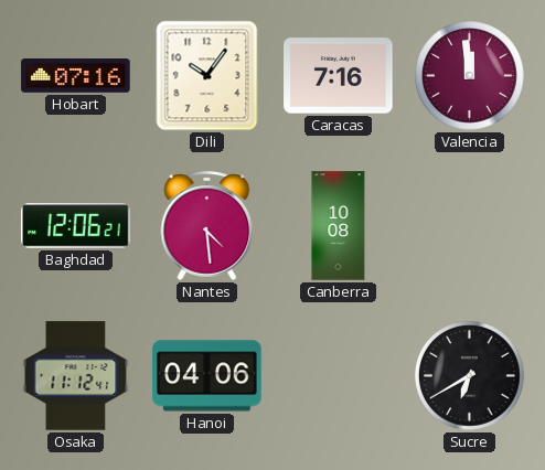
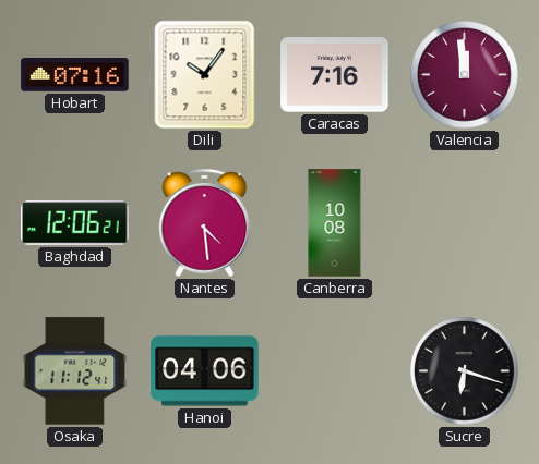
Sucre: 6:40 -> 6:18 (465, 371)
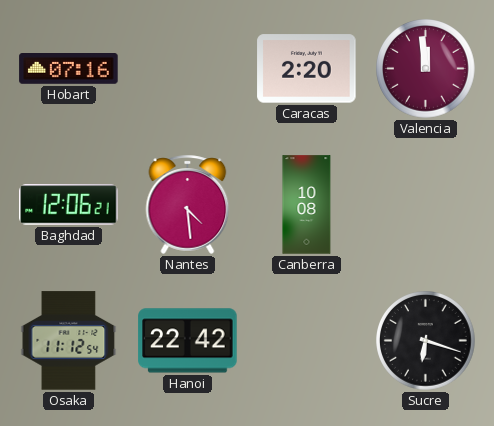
Dili: 10:06 -> none (205, 75)
Caracas: 7:16 -> 2:20 (307, 69)
Osaka: 11:12:41 -> 11:12:54 (69, 341)
Hanoi: 04:06 -> 22:42 (188, 341)
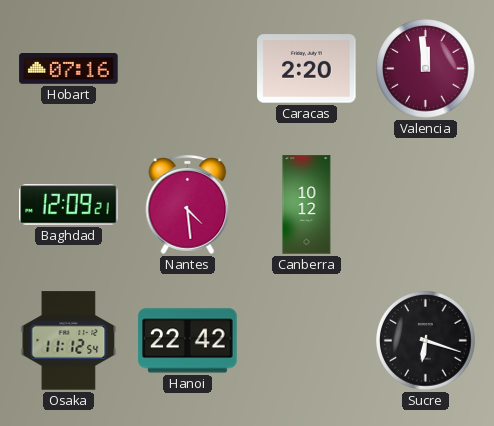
Baghdad: 12:06 -> 12:09 (69, 205)
Canberra: 10:08 -> 10:12 (307, 205)
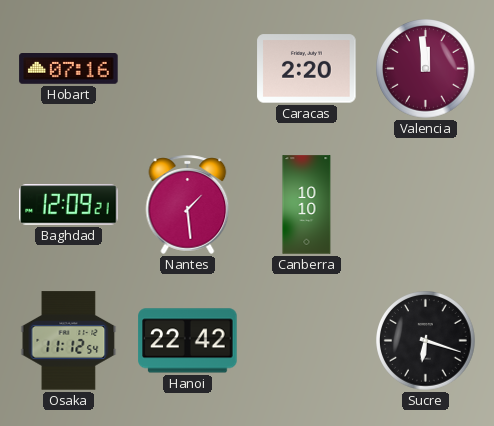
Nantes: 4:29 -> 1:29 (188, 204)
Canberra: 10:12 -> 10:10 (307, 205)
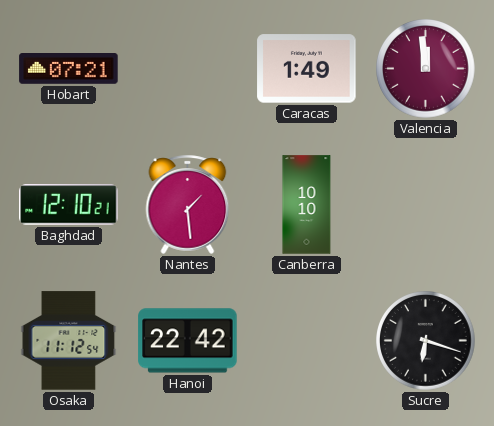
Hobart: 07:16 -> 07:21 (69, 69)
Caracas: 2:20 -> 1:49 (307, 69)
Baghdad: 12:09 -> 12:10 (69, 205)
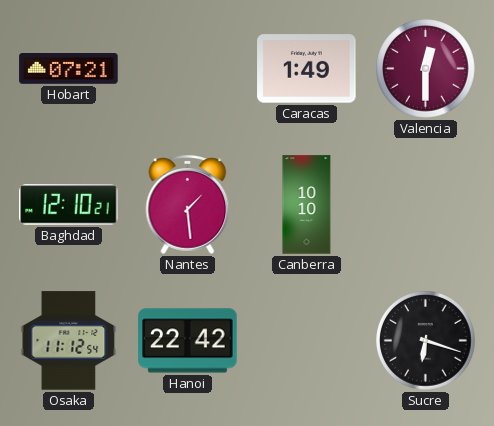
Valencia: 11:59 -> 12:30 (426, 69)
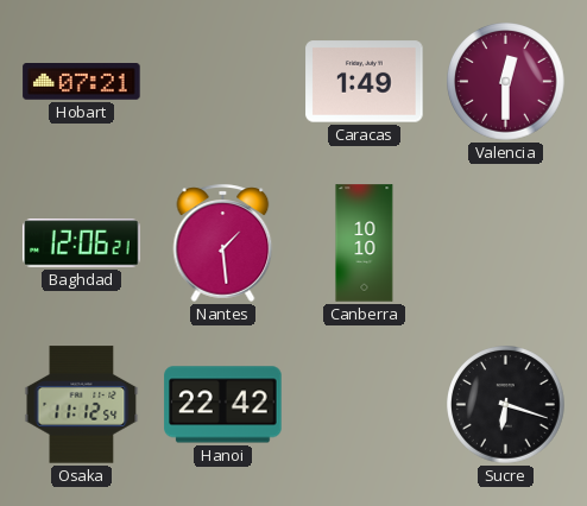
Baghdad: 12:10 -> 12:06 (82, 243)
